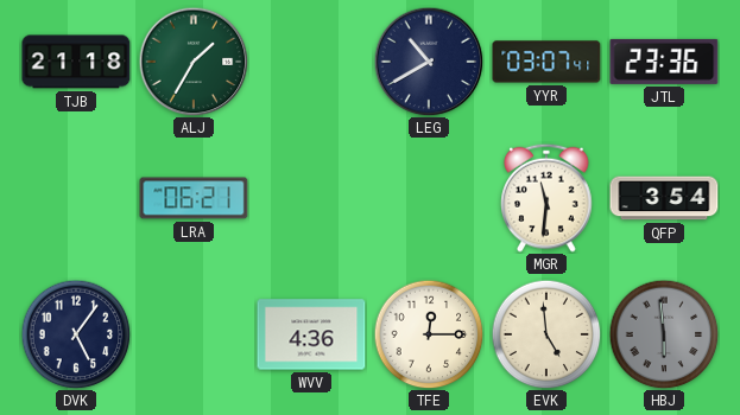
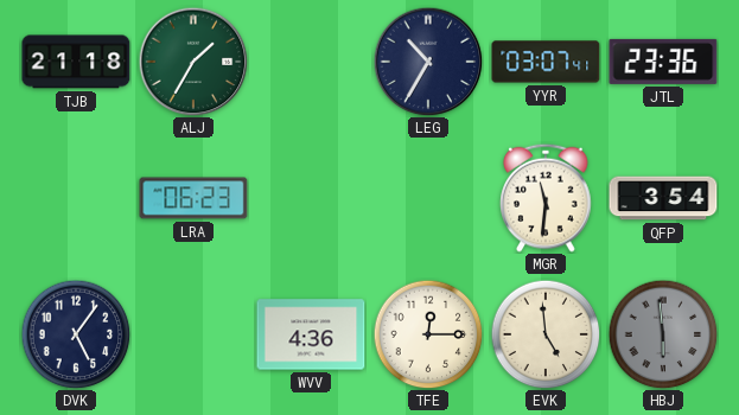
LEG: 10:40 -> 10:35 (428, 62)
LRA: 06:21 -> 06:23 (193, 198)
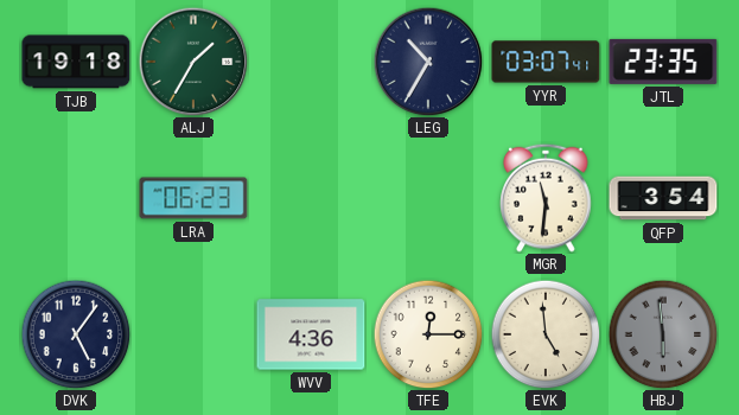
TJB: 21:18 -> 19:18 (76, 62)
JTL: 23:36 -> 23:35 (663, 62)
